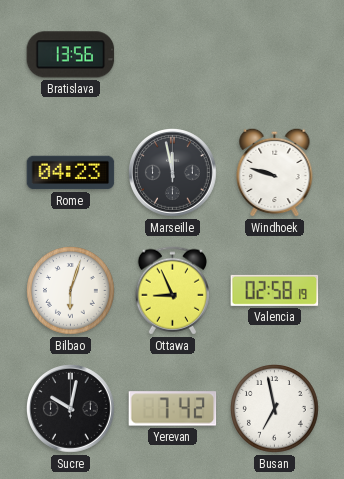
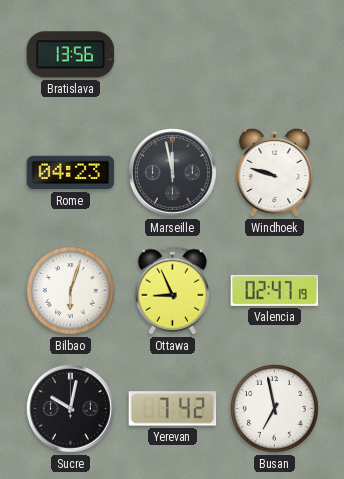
Valencia: 02:58 -> 02:47 (275, 290)
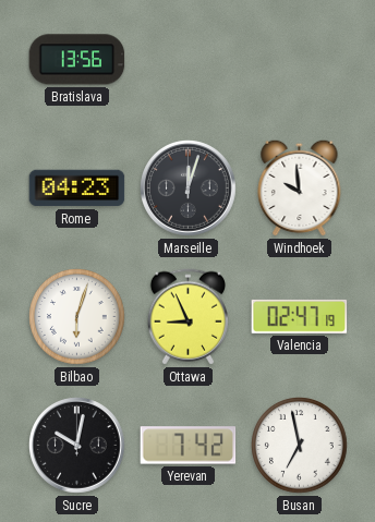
Marseille: 11:58 -> 12:03 (189, 189)
Windhoek: 9:48 -> 9:59 (300, 187)
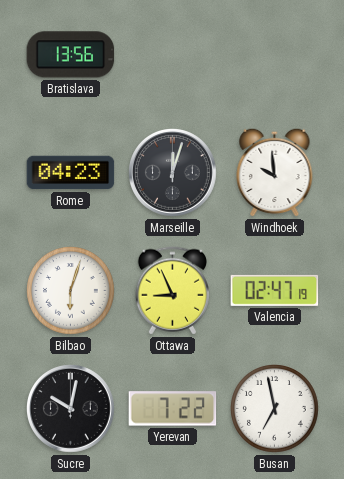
Yerevan: 7:42 -> 7:22 (173, 409)
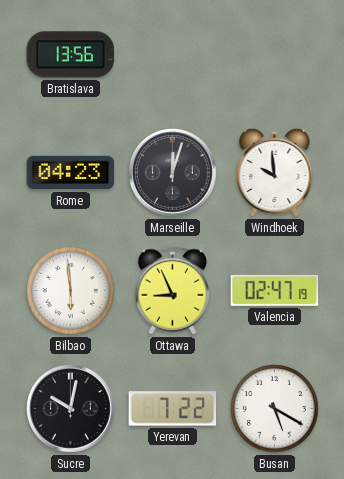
Bilbao: 6:03 -> 5:59 (71, 291)
Busan: 6:58 -> 5:20 (275, 409)
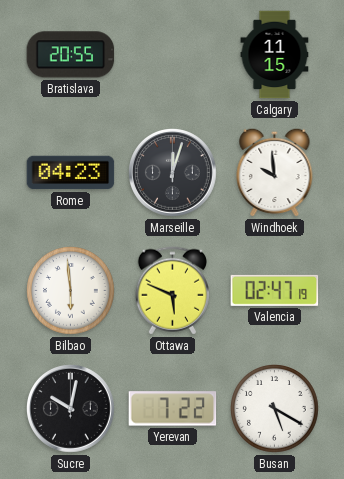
Bratislava: 13:56 -> 20:55 (71, 55)
Calgary: none -> 11:15 (275, 55)
Ottawa: 8:56 -> 5:49 (172, 291)
